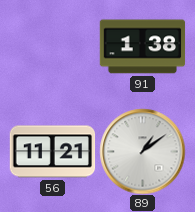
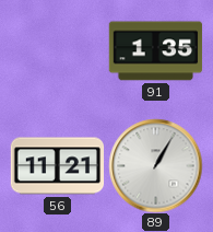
91: 1:38 -> 1:35 (155, 51)
89: 1:09 -> 1:05 (155, 165)
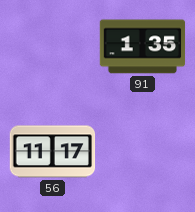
56: 11:21 -> 11:17 (52, 152)
89: 1:05 -> none (155, 165)
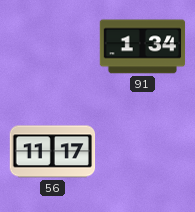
91: 1:35 -> 1:34 (142, 47)
